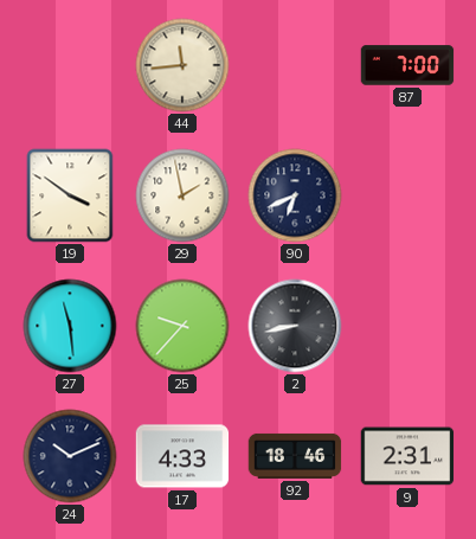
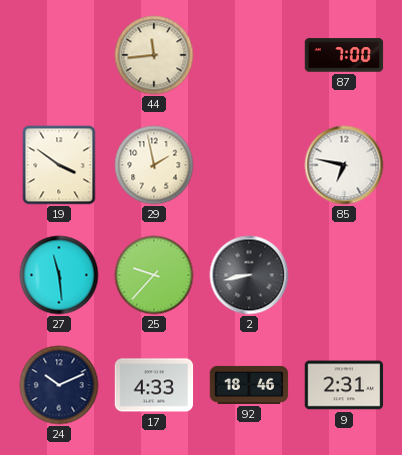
90: 6:41 -> none (295, 195)
85: none -> 6:47 (344, 165)
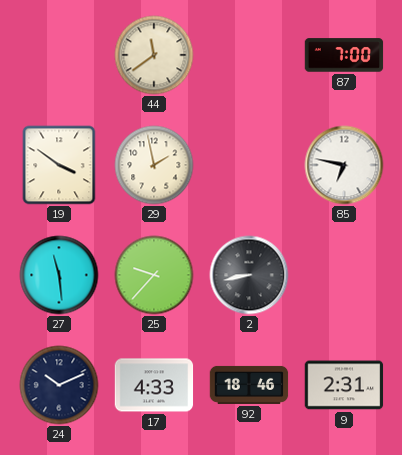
44: 11:44 -> 11:39 (154, 55)
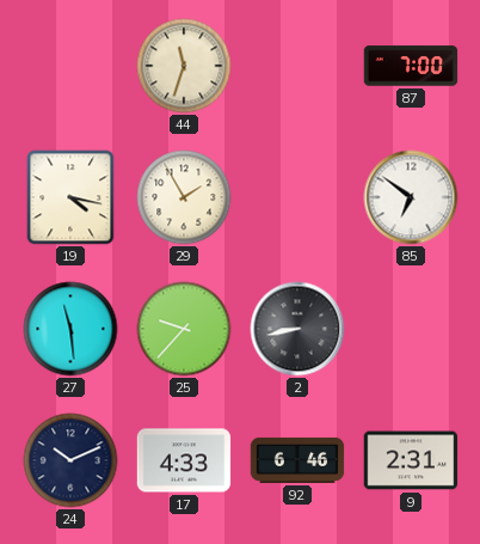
44: 11:39 -> 11:33 (184, 66)
19: 3:51 -> 4:17 (70, 197)
29: 1:58 -> 1:55 (184, 197)
85: 6:47 -> 6:51 (411, 197)
92: 18:46 -> 6:46 (297, 460)
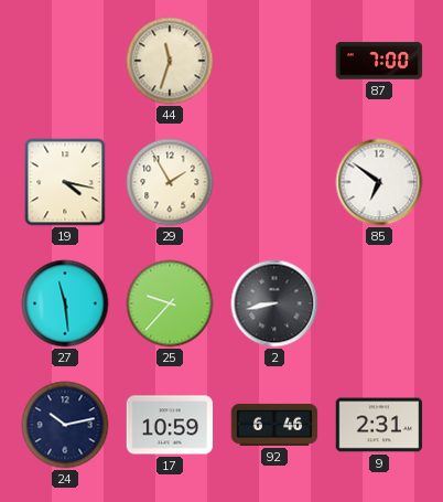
24: 10:11 -> 10:13 (65, 425)
17: 4:33 -> 10:59 (170, 425)
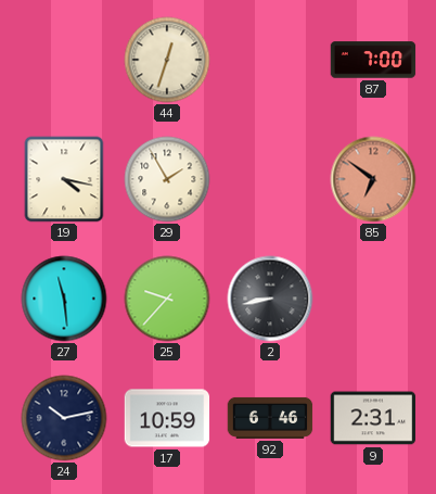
44: 11:33 -> 12:33 (167, 60)
85 dial: white -> salmon (373, 179)
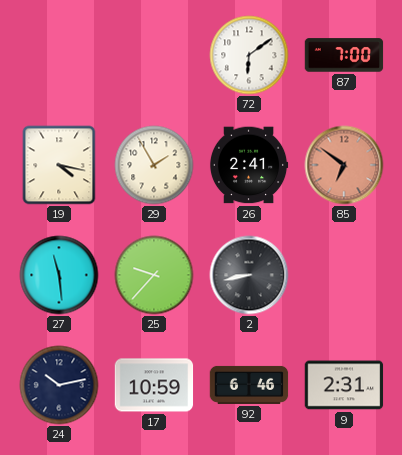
44: 12:33 -> none (167, 60)
72: none -> 6:09 (249, 55)
26: none -> 2:41 (249, 165)
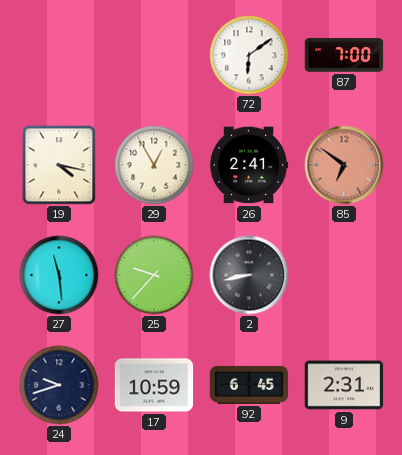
29: 1:55 -> 12:55 (154, 165)
24: 10:13 -> 9:42 (59, 385)
92: 6:46 -> 6:45 (249, 385)
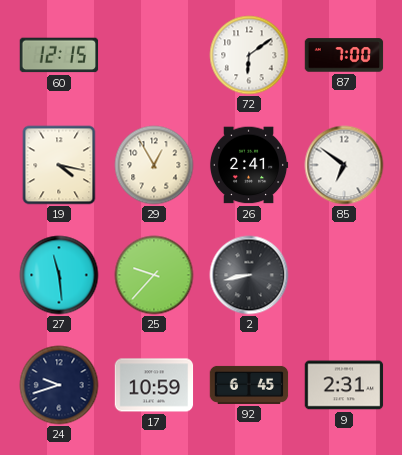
60: none -> 12:15 (59, 55)
85 dial: salmon -> white (344, 165)
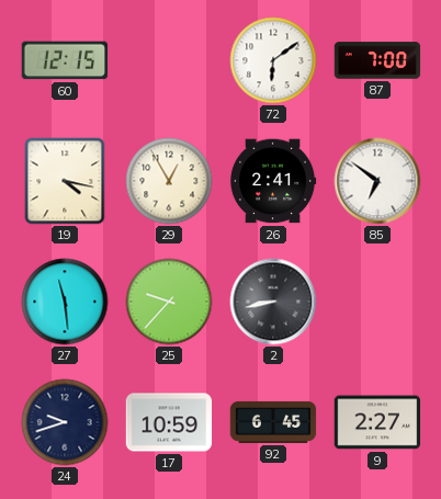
9: 2:31 -> 2:27 (377, 422)
